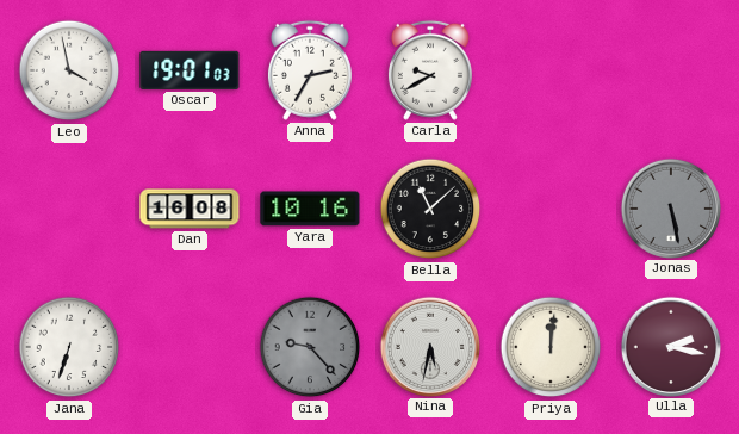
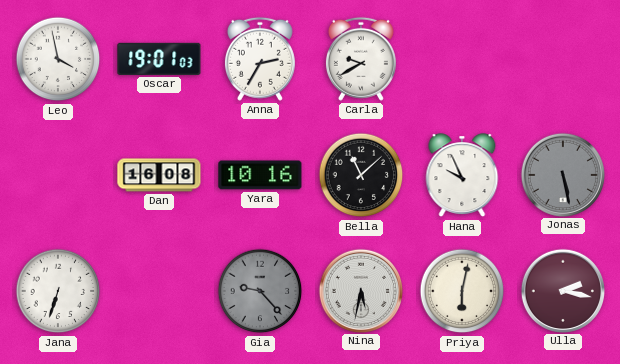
Hana: none -> 9:56 (462, 176)
Priya: 12:01 -> 6:02 (462, 291)
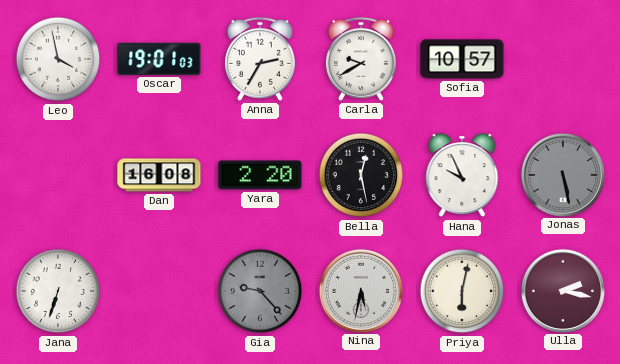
Sofia: none -> 10:57 (462, 59)
Yara: 10:16 -> 2:20 (260, 175)
Bella: 11:08 -> 12:28 (361, 175)
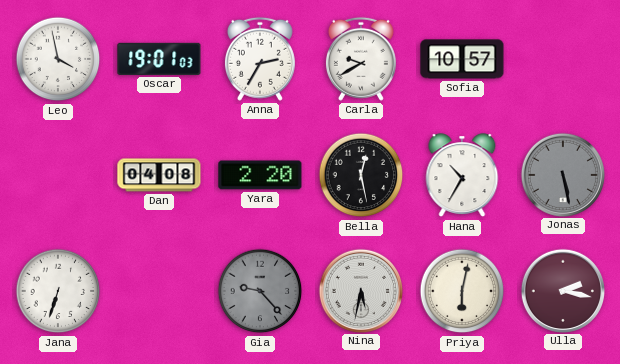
Dan: 16:08 -> 04:08 (159, 175)
Hana: 9:56 -> 10:35 (462, 176)
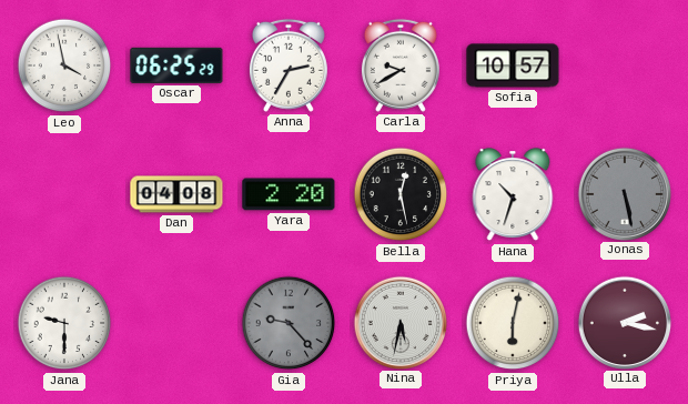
Oscar: 19:01 -> 06:25 (176, 65)
Hana: 10:35 -> 10:33 (513, 195)
Jana: 6:33 -> 9:30 (64, 323)
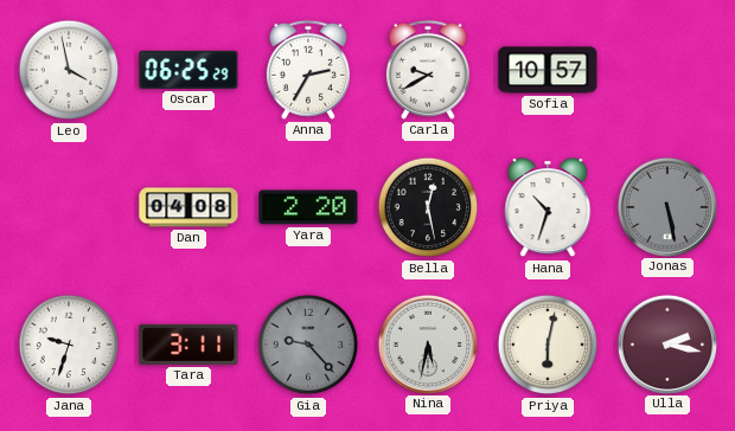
Jana: 9:30 -> 9:33 (69, 345)
Tara: none -> 3:11 (188, 345)
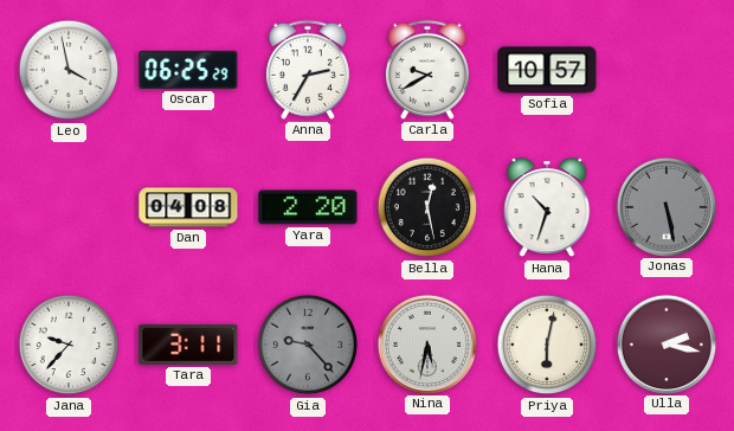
Jana: 9:33 -> 9:37 (69, 345)
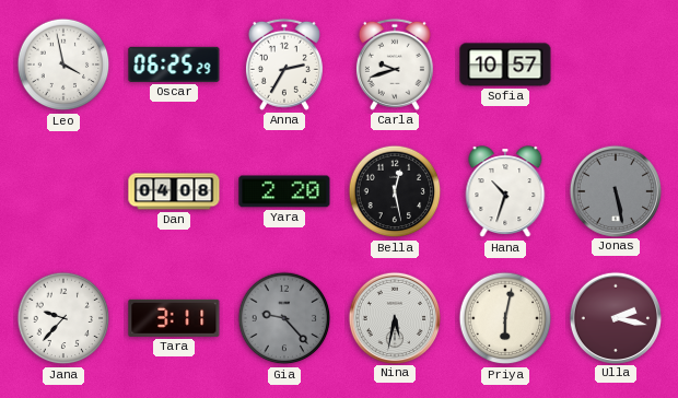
Carla: 9:40 -> 9:42 (395, 65)
